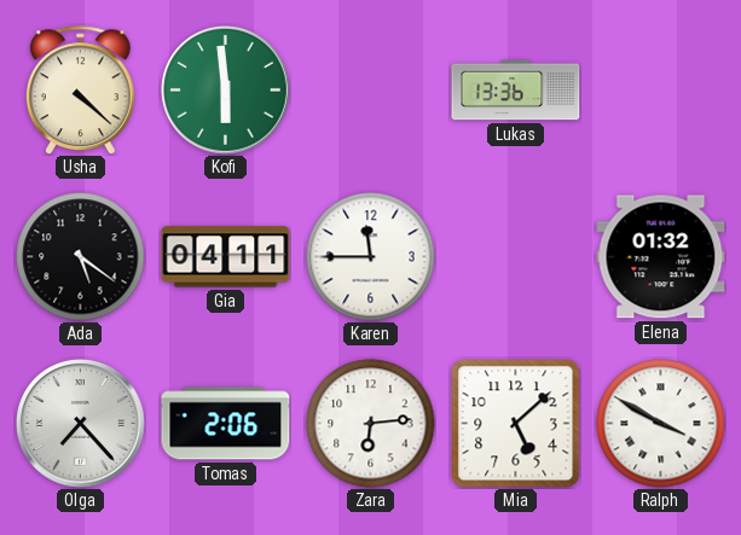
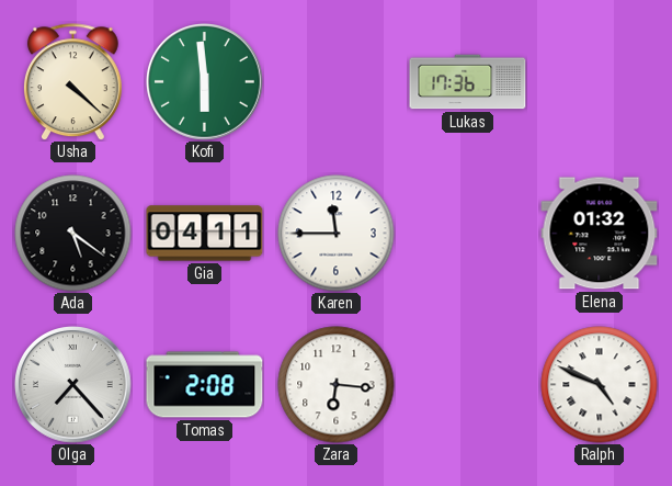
Lukas: 13:36 -> 17:36 (468, 82)
Tomas: 2:06 -> 2:08 (205, 385)
Zara: 6:14 -> 6:16 (337, 385)
Mia: 5:08 -> none (516, 424)
Ralph: 3:50 -> 4:49 (600, 385)
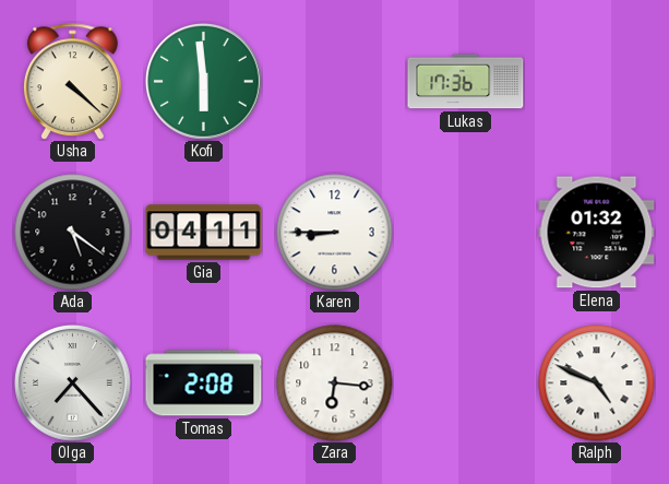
Karen: 11:45 -> 8:45 (335, 233)
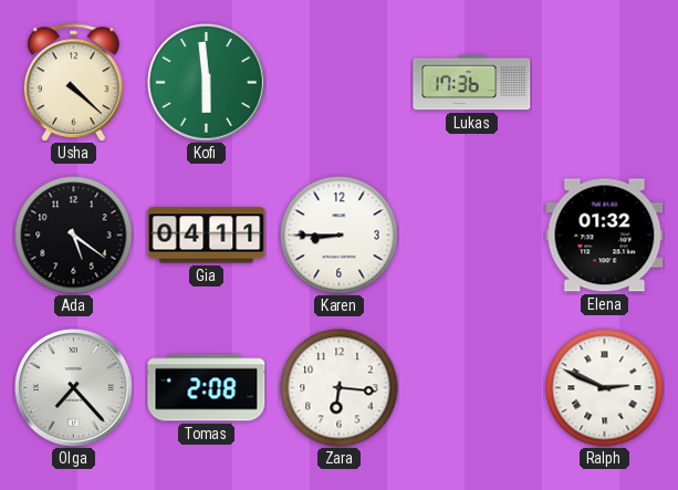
Ralph: 4:49 -> 2:49 (605, 388)
